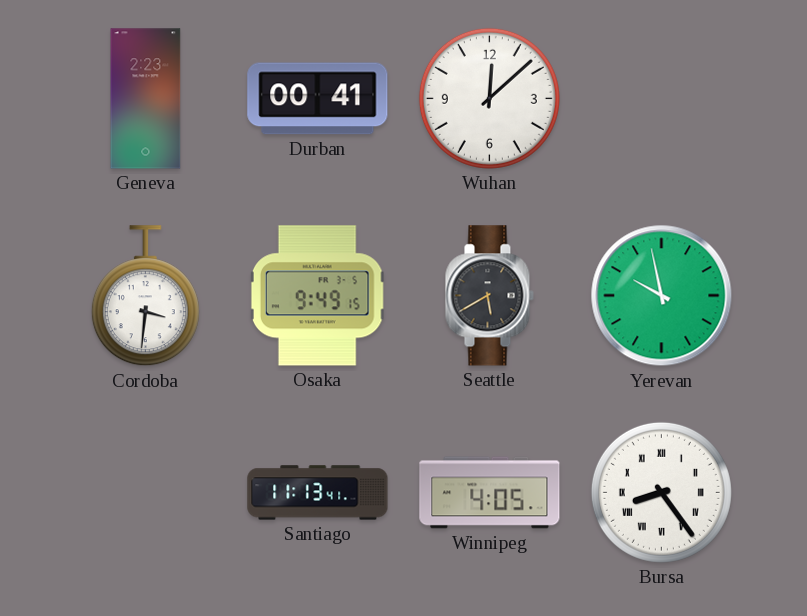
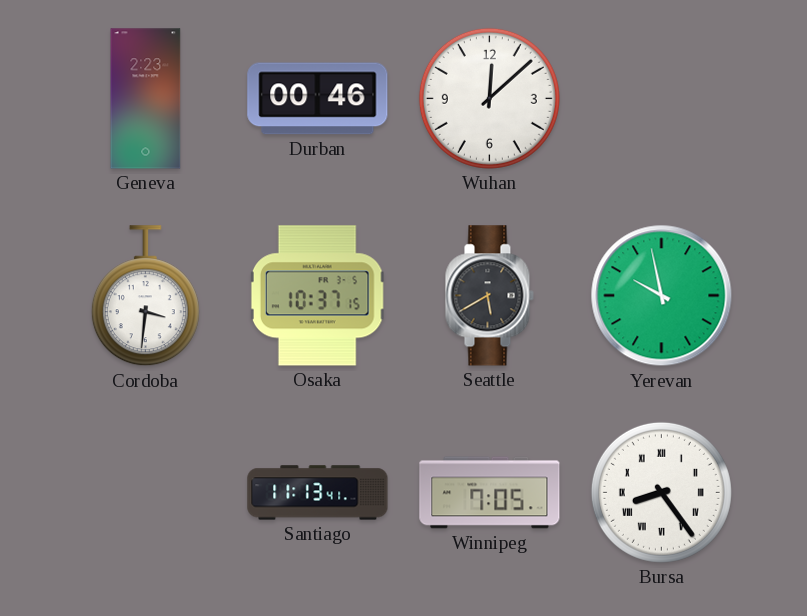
Durban: 00:41 -> 00:46 (318, 99)
Osaka: 9:49 -> 10:37 (318, 296)
Winnipeg: 4:05 -> 7:05 (490, 493)
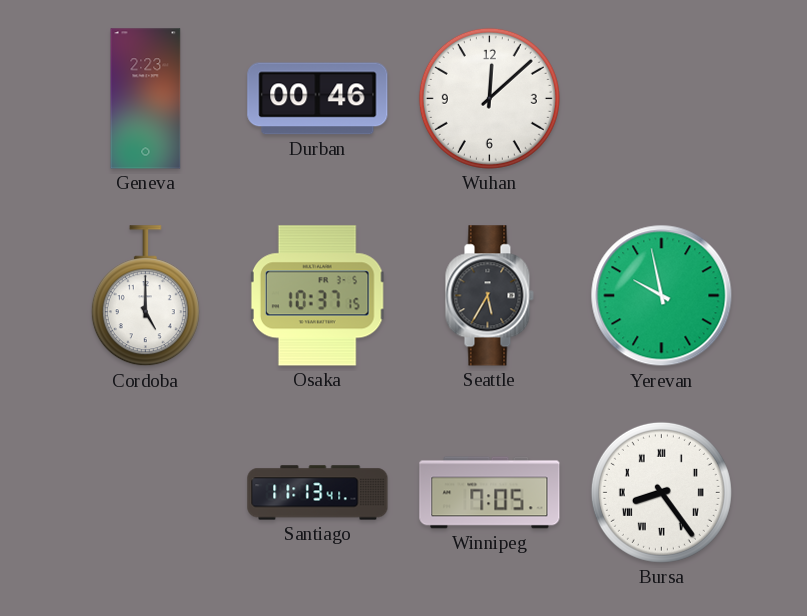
Cordoba: 3:31 -> 5:00 (145, 296)
Seattle: 5:40 -> 5:35 (489, 296)
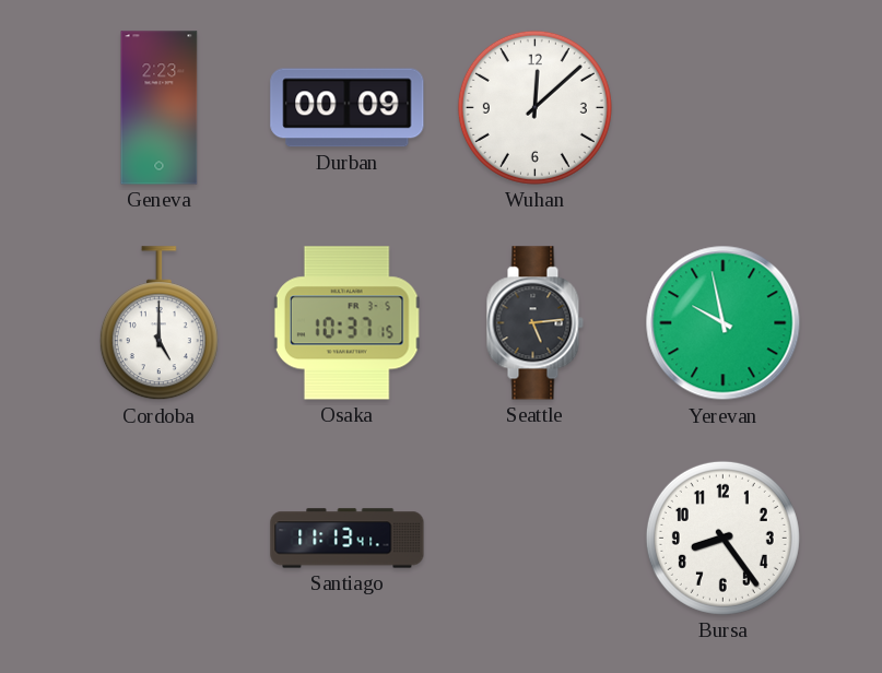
Durban: 00:46 -> 00:09 (348, 108)
Seattle: 5:35 -> 5:14 (534, 323)
Winnipeg: 7:05 -> none (490, 493)
Bursa numerals: Roman -> Arabic (722, 538)
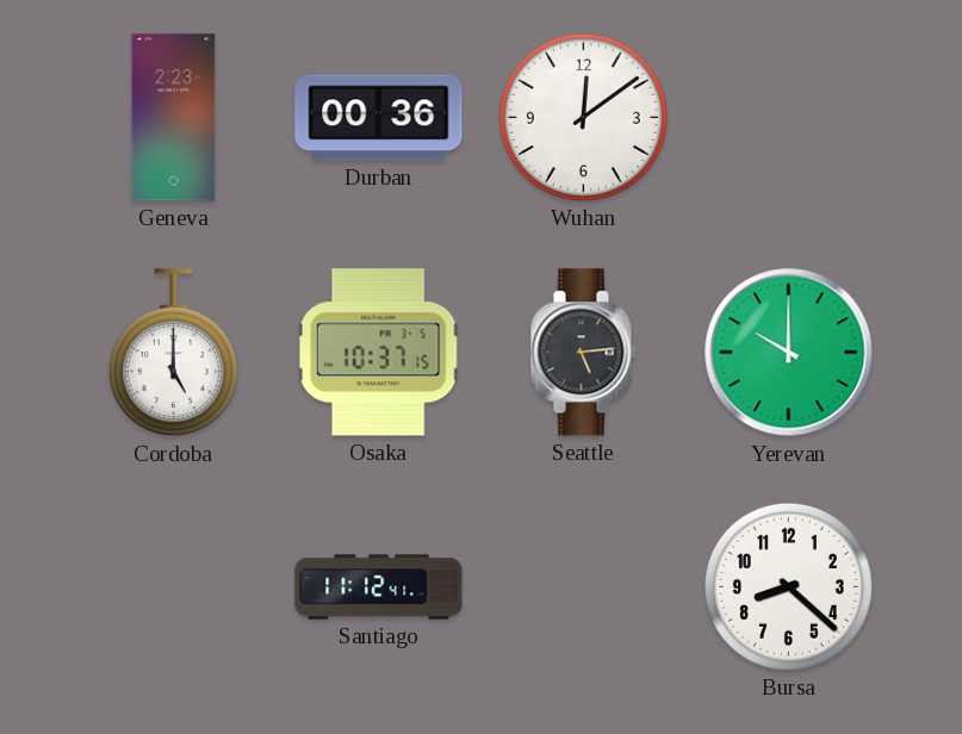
Durban: 00:09 -> 00:36 (379, 118)
Wuhan: 12:08 -> 12:09 (583, 117)
Yerevan: 9:58 -> 10:00 (789, 353)
Santiago: 11:13 -> 11:12 (379, 587)
Bursa: 8:24 -> 8:22 (788, 586)
